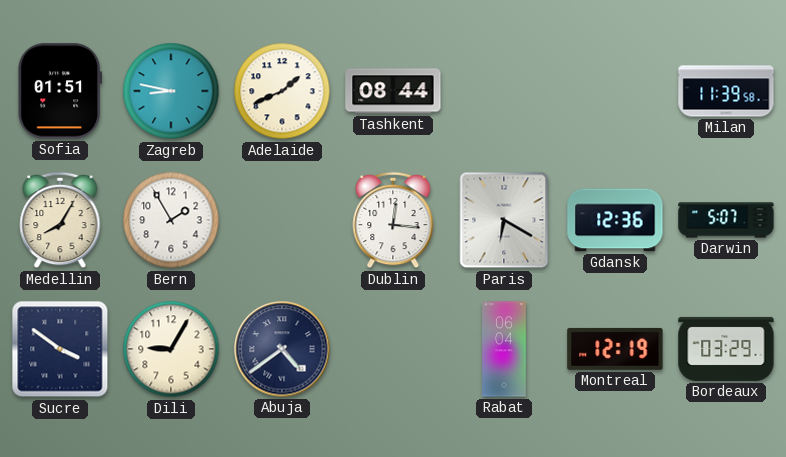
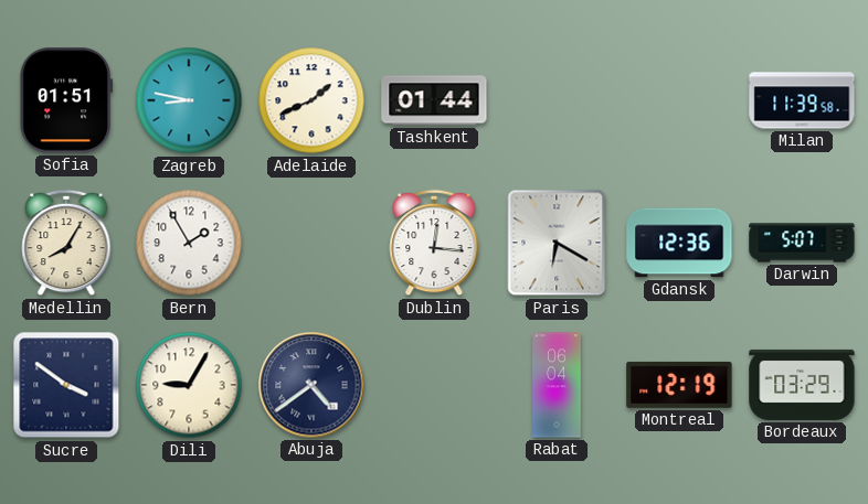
Tashkent: 08:44 -> 01:44 (434, 100)
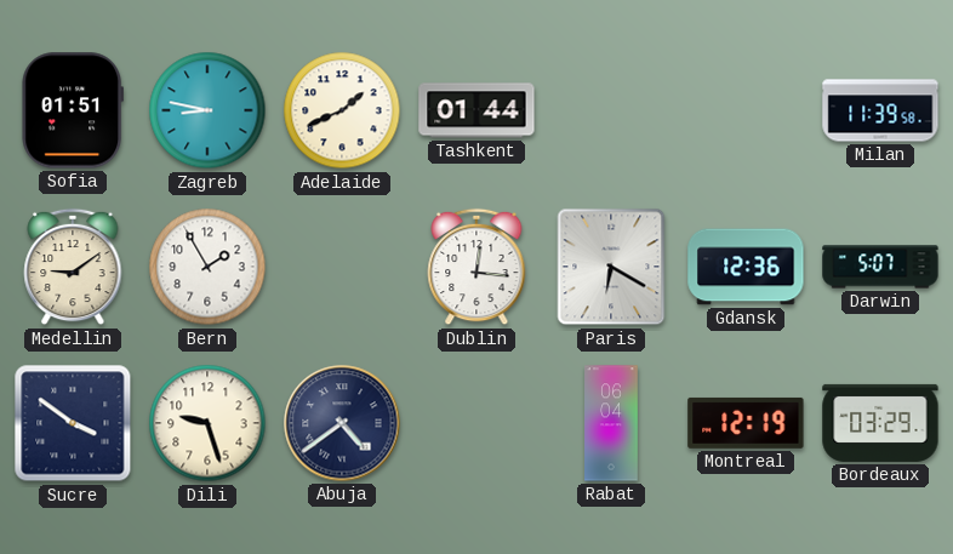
Medellin: 8:05 -> 9:09 (73, 267)
Dili: 9:05 -> 9:27 (207, 423)
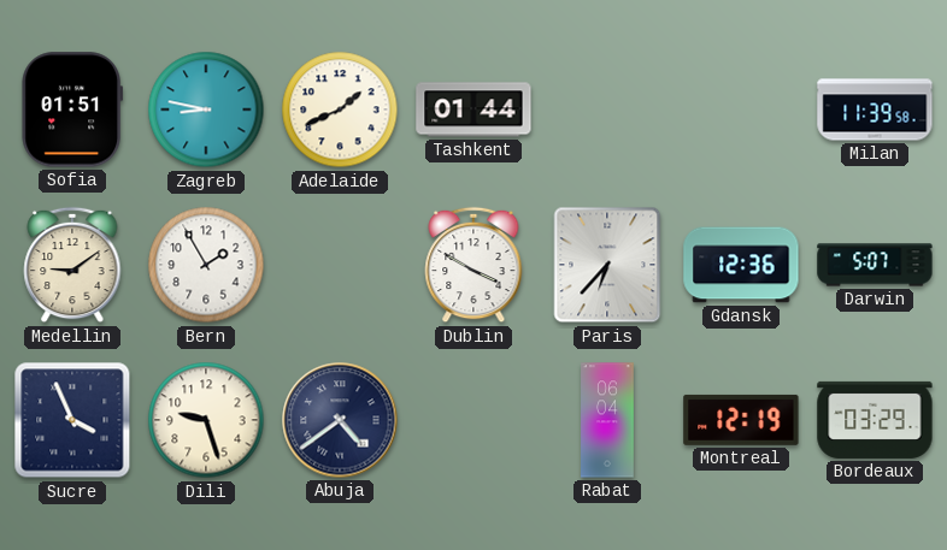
Dublin: 12:16 -> 3:50 (473, 265)
Paris: 6:20 -> 6:37 (607, 265)
Sucre: 3:51 -> 3:56 (72, 420)
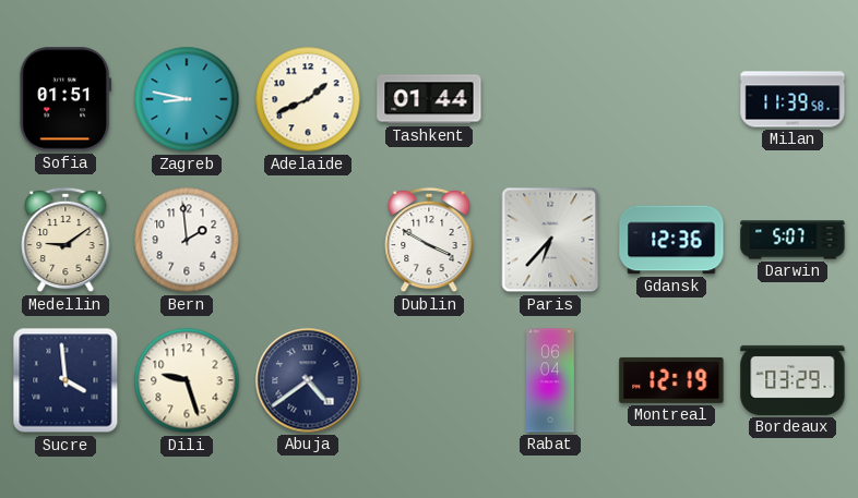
Bern: 1:55 -> 1:59 (187, 240)
Sucre: 3:56 -> 3:59 (65, 380)
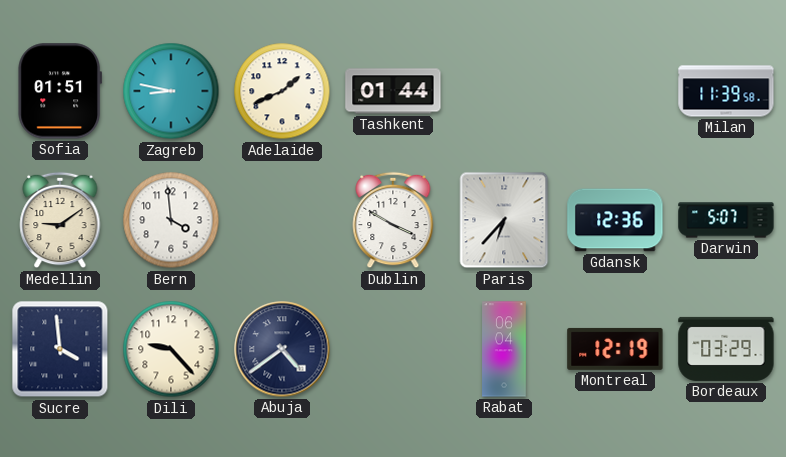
Bern: 1:59 -> 3:59 (171, 220)
Dili: 9:27 -> 9:23 (171, 349)
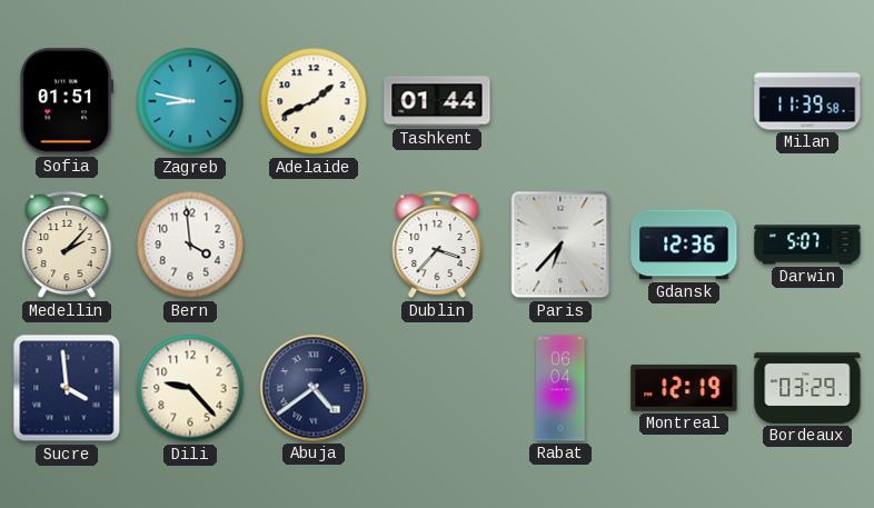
Medellin: 9:09 -> 2:07 (67, 245)
Dublin: 3:50 -> 3:37 (437, 245)
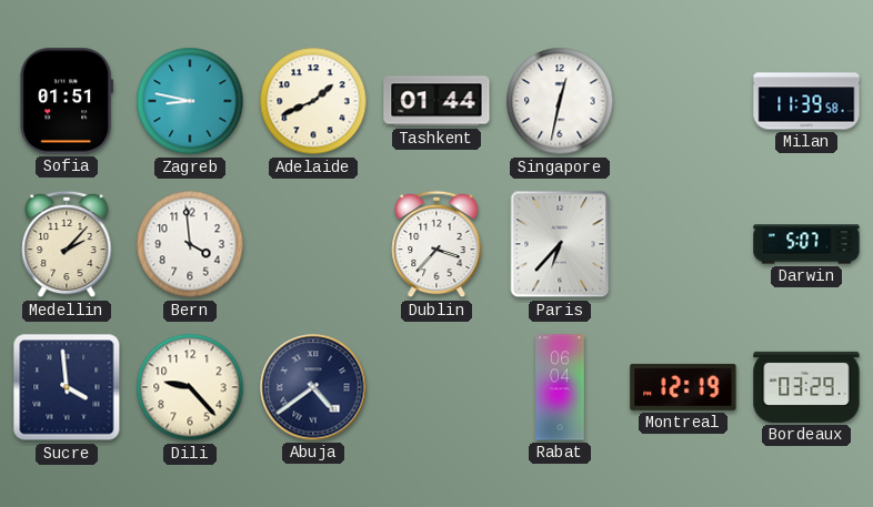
Singapore: none -> 12:32 (560, 101)
Gdansk: 12:36 -> none (684, 245)
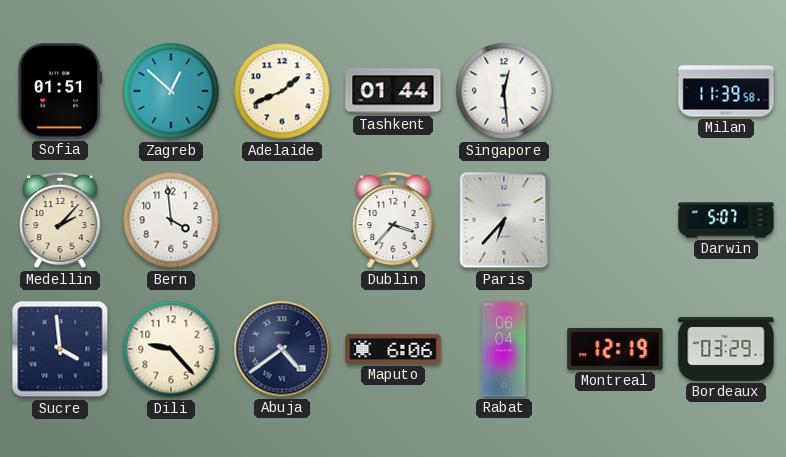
Zagreb: 8:47 -> 12:52 (171, 91)
Singapore: 12:32 -> 12:29 (504, 91)
Maputo: none -> 6:06 (393, 349)
